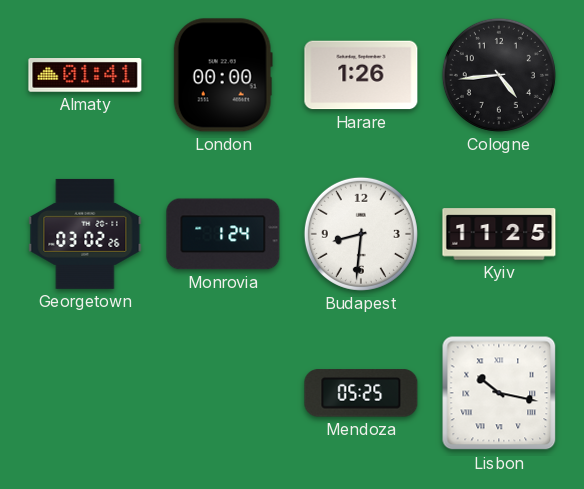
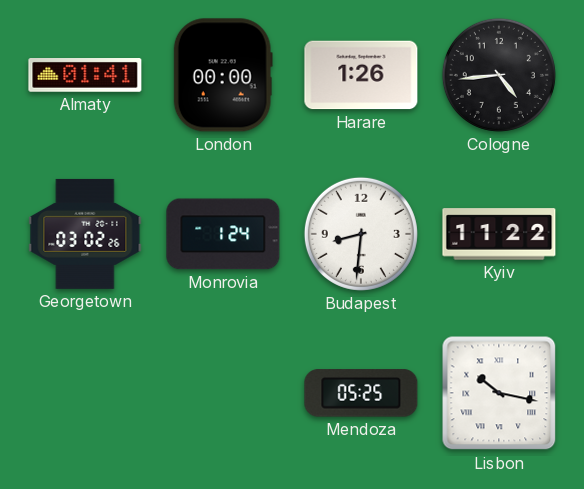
Kyiv: 11:25 -> 11:22 (499, 234)
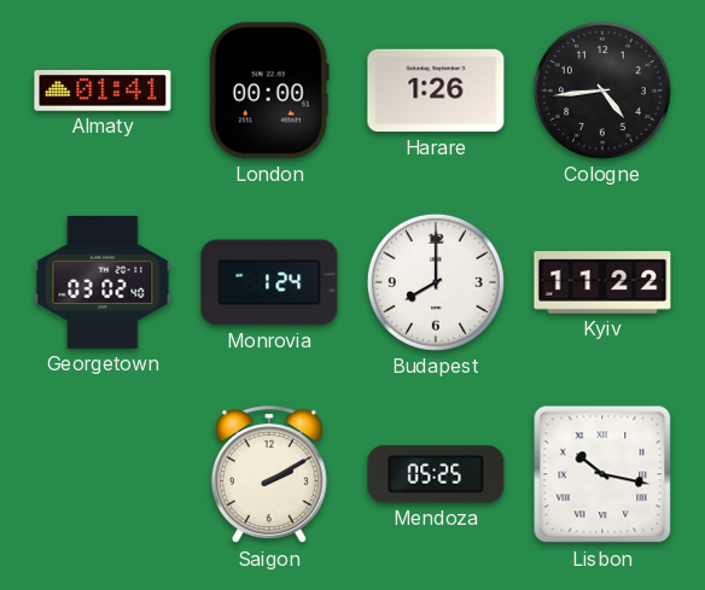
Georgetown: 03:02:26 -> 03:02:40 (103, 282)
Budapest: 8:31 -> 8:00 (436, 282)
Saigon: none -> 2:10 (269, 475)
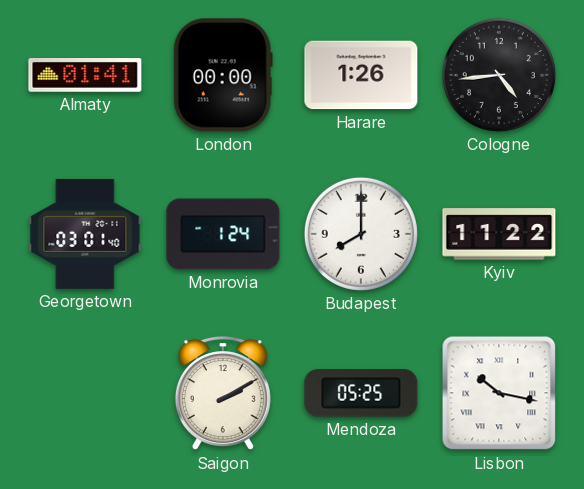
Georgetown: 03:02 -> 03:01 (85, 234)
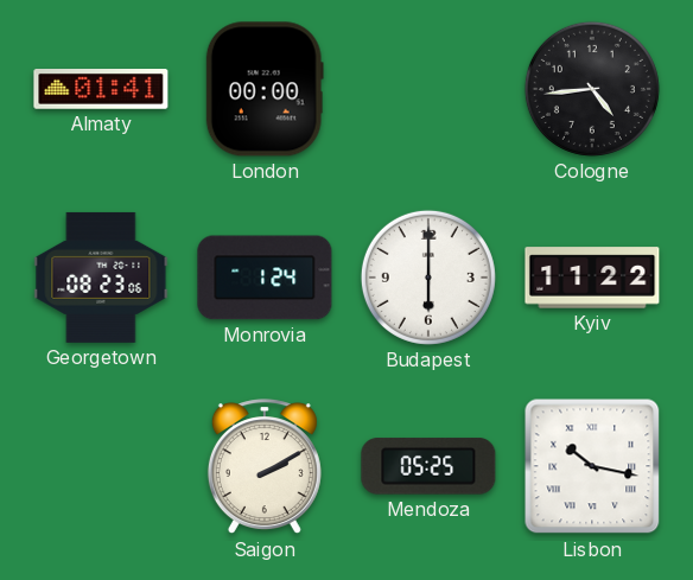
Harare: 1:26 -> none (361, 75)
Georgetown: 03:01 -> 08:23 (101, 278)
Budapest: 8:00 -> 6:00 (428, 278)
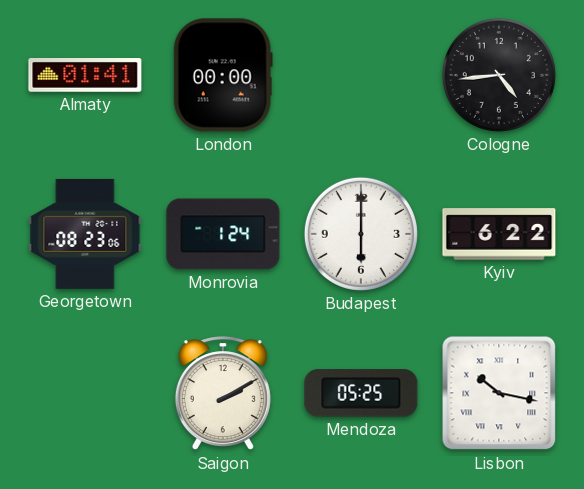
Kyiv: 11:22 -> 6:22 (499, 234)
